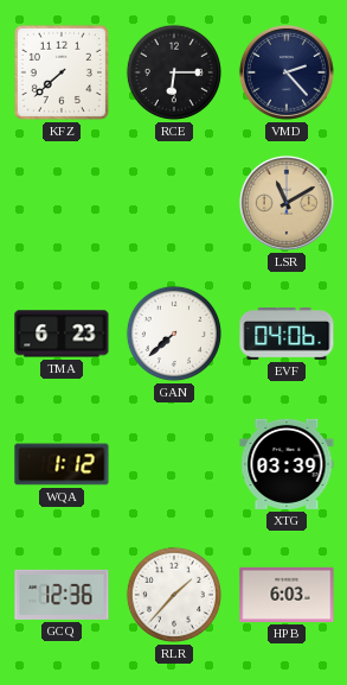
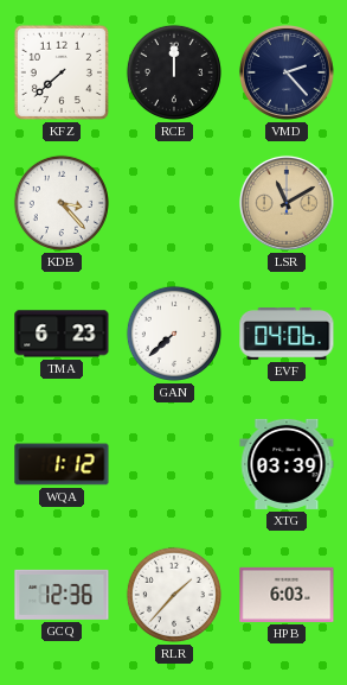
RCE: 6:15 -> 12:00 (174, 72)
KDB: none -> 3:23 (62, 203)
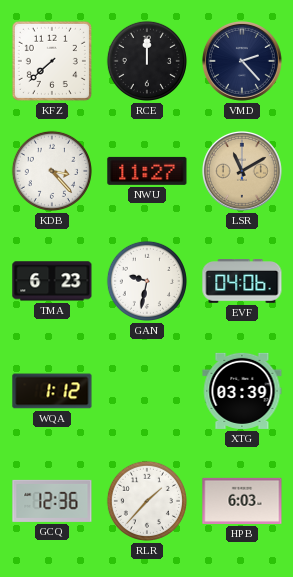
NWU: none -> 11:27 (147, 171)
GAN: 7:38 -> 9:32 (147, 281)
